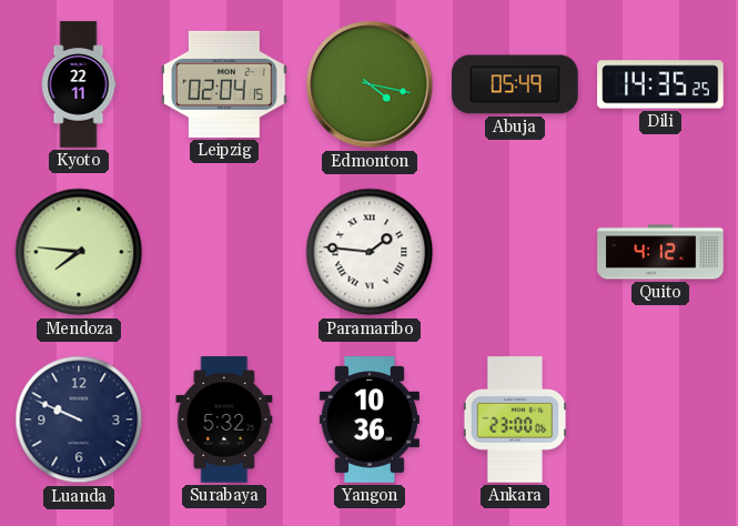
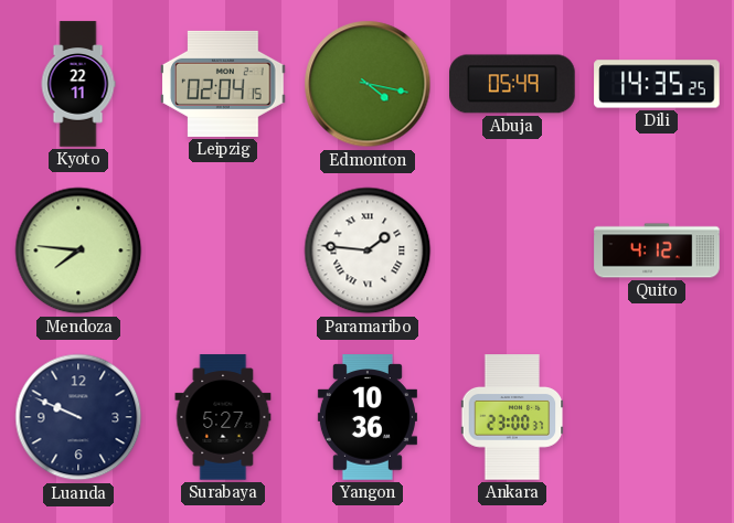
Surabaya: 5:32 -> 5:27 (223, 417)
Ankara: 23:00:06 -> 23:00:37 (512, 417)
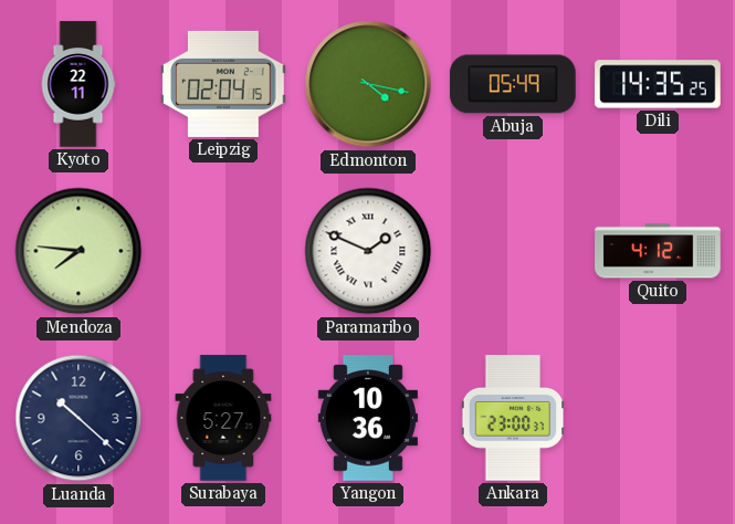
Paramaribo: 1:46 -> 1:49 (368, 251)
Luanda: 9:49 -> 10:22 (78, 418)
